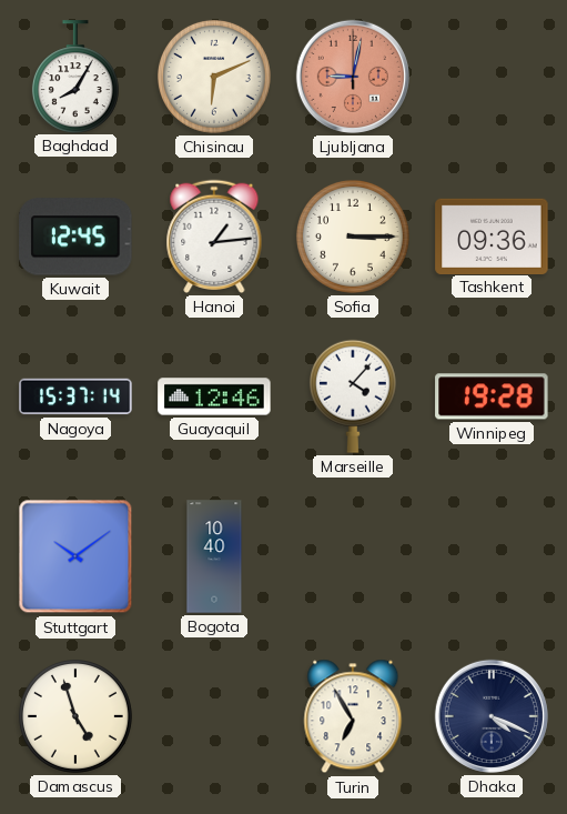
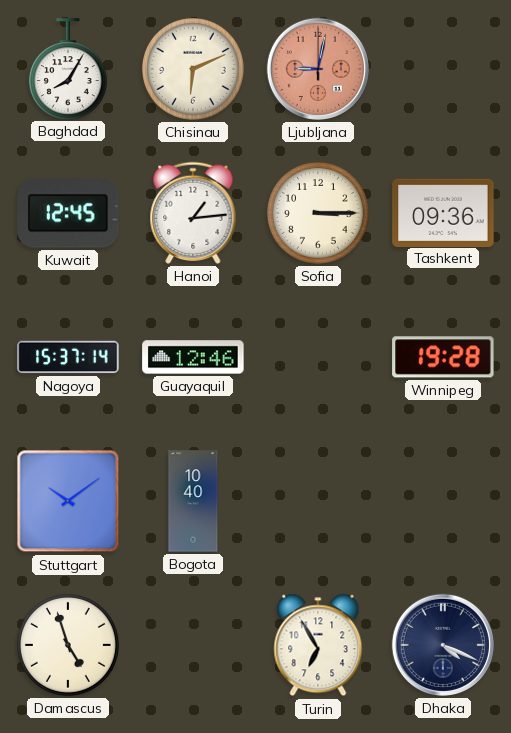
Marseille: 4:07 -> none (353, 396)
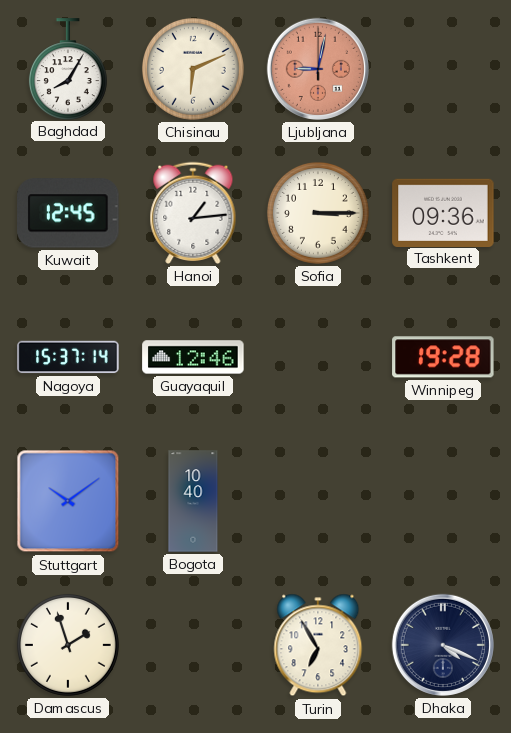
Damascus: 4:57 -> 1:57 (68, 645)
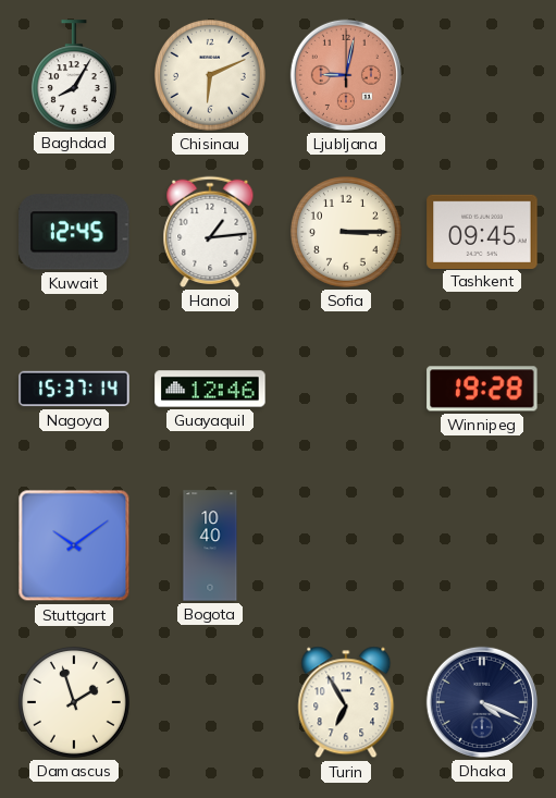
Tashkent: 09:36 -> 09:45 (482, 231)
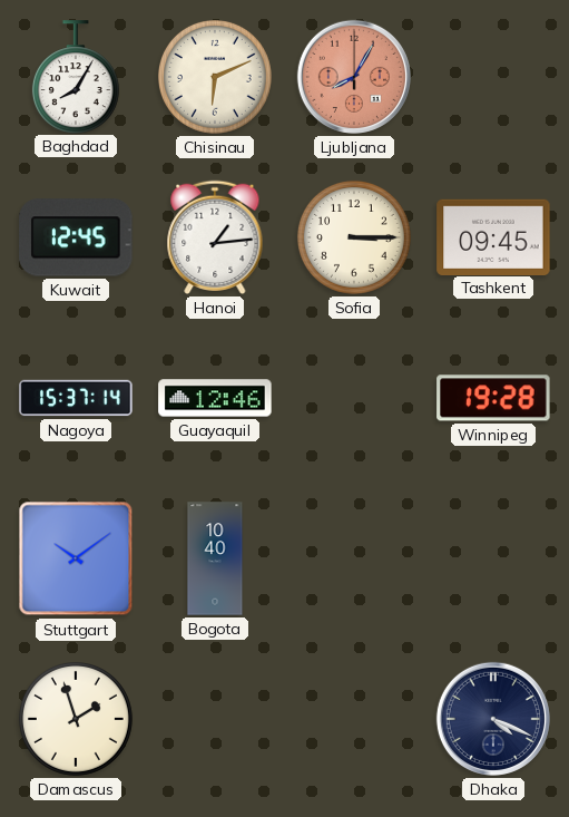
Ljubljana: 9:02 -> 8:05 (354, 77)
Turin: 6:55 -> none (346, 702)
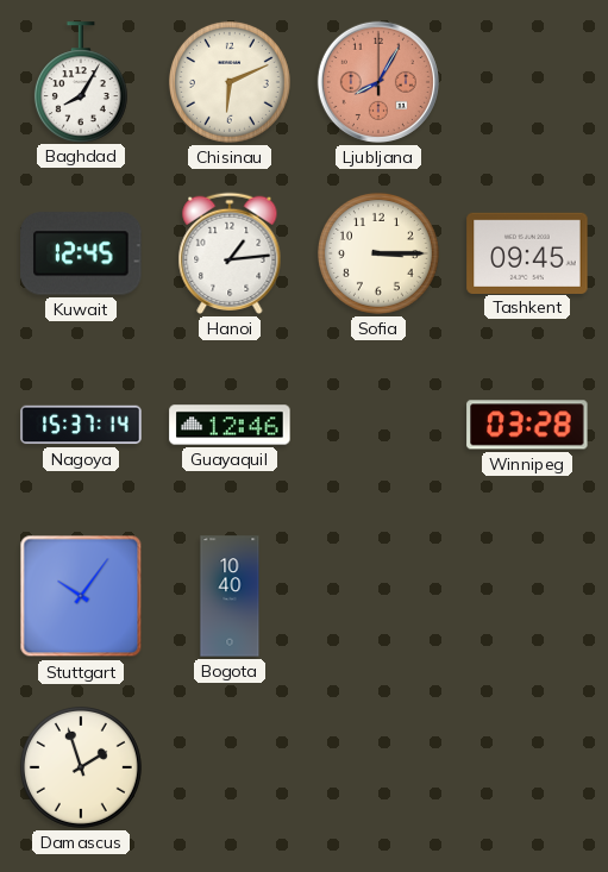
Winnipeg: 19:28 -> 03:28 (527, 425)
Stuttgart: 10:09 -> 10:06 (81, 596)
Dhaka: 4:19 -> none (493, 719)
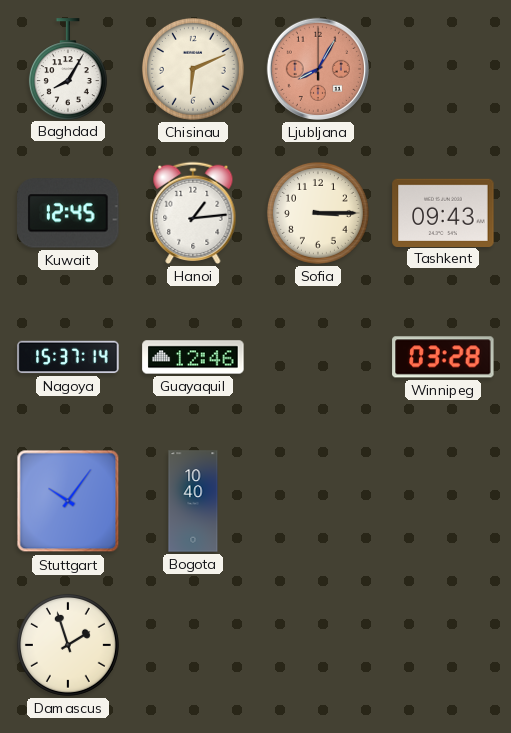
Tashkent: 09:45 -> 09:43 (443, 212)
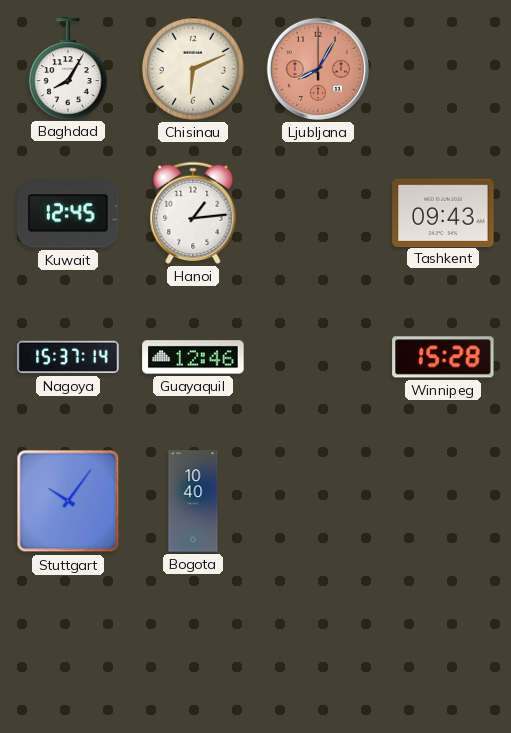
Sofia: 3:15 -> none (318, 213)
Winnipeg: 03:28 -> 15:28 (443, 357)
Damascus: 1:57 -> none (68, 645)
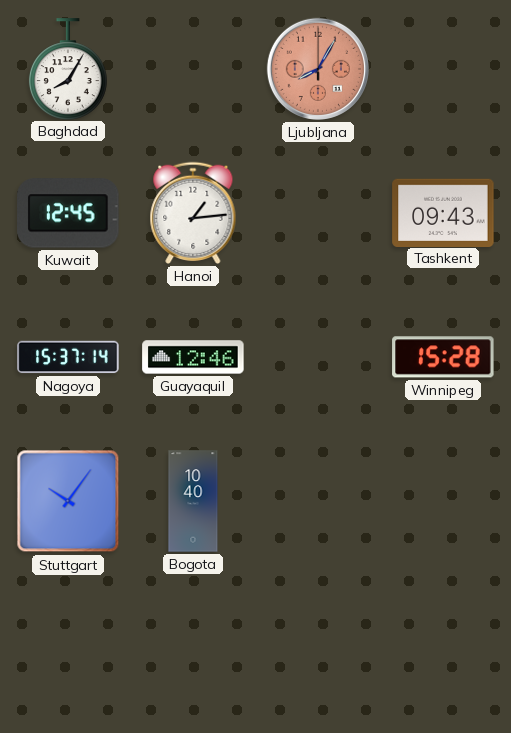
Chisinau: 6:11 -> none (193, 69)
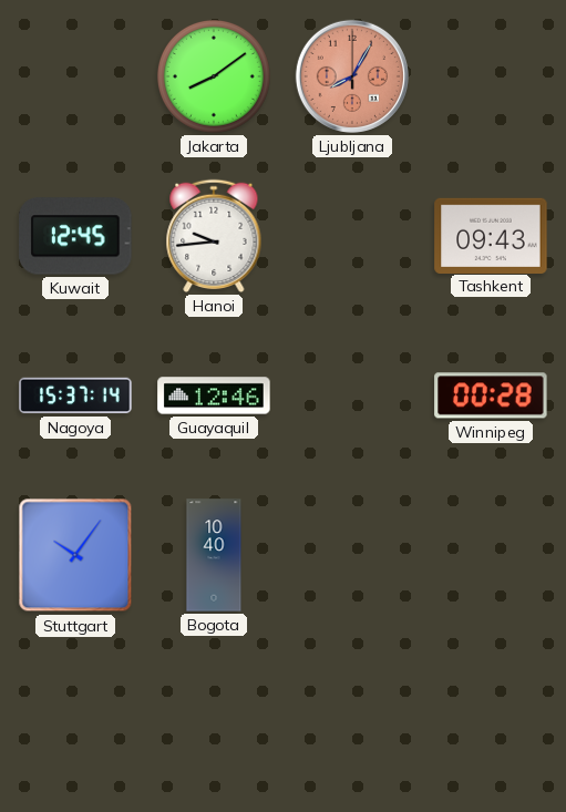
Baghdad: 8:05 -> none (68, 69)
Jakarta: none -> 8:09 (214, 76)
Hanoi: 1:14 -> 9:44 (214, 236)
Winnipeg: 15:28 -> 00:28 (491, 395)
